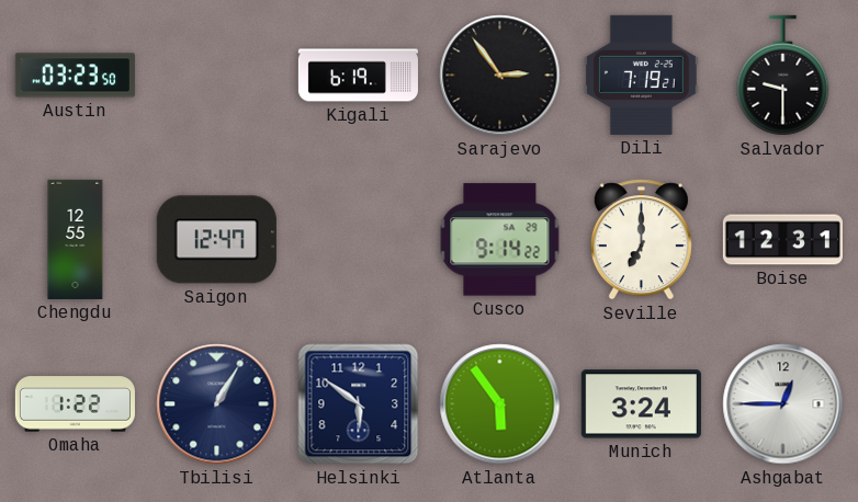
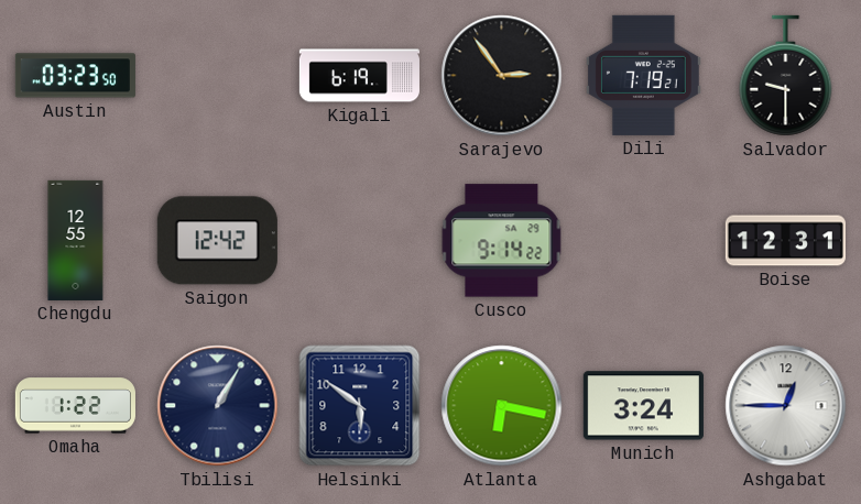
Saigon: 12:47 -> 12:42 (217, 241)
Seville: 7:00 -> none (641, 240)
Atlanta: 5:54 -> 6:17 (502, 406)
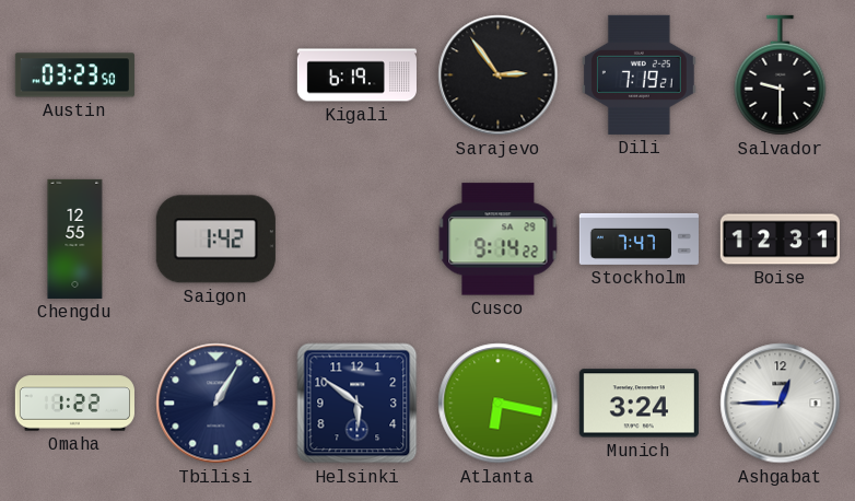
Saigon: 12:42 -> 1:42 (215, 240)
Stockholm: none -> 7:47 (639, 238)
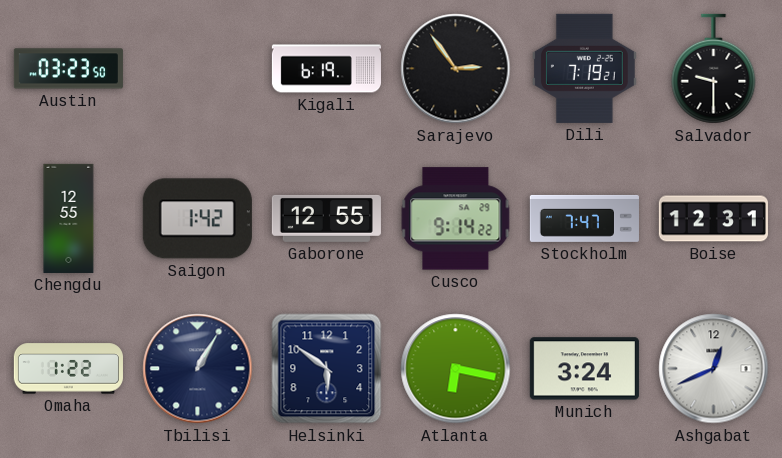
Gaborone: none -> 12:55 (326, 218)
Ashgabat: 12:45 -> 12:41 (714, 369)
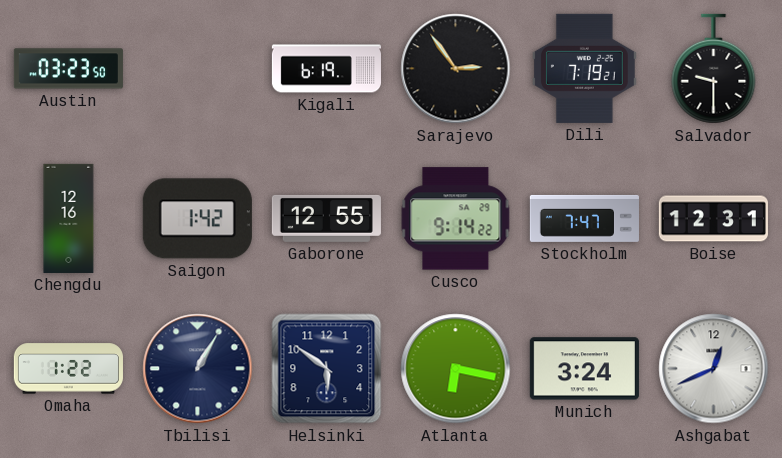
Chengdu: 12:55 -> 12:16 (69, 218)
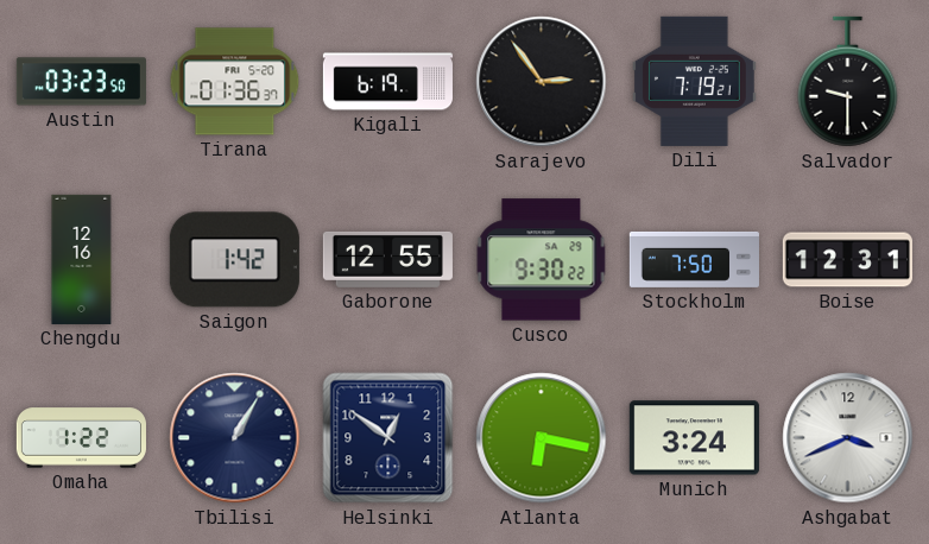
Tirana: none -> 01:36 (235, 82)
Cusco: 9:14 -> 9:30 (542, 260)
Stockholm: 7:47 -> 7:50 (694, 259)
Helsinki: 5:51 -> 12:51 (388, 438)
Ashgabat: 12:41 -> 3:41 (848, 438)
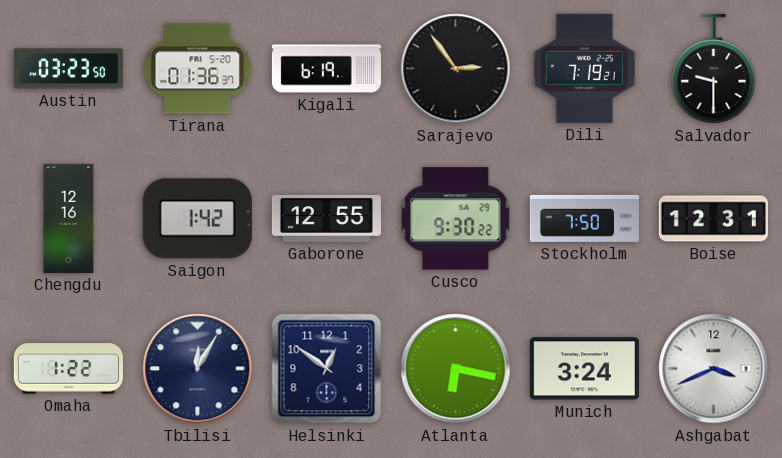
Tbilisi: 1:05 -> 12:05 (198, 369)
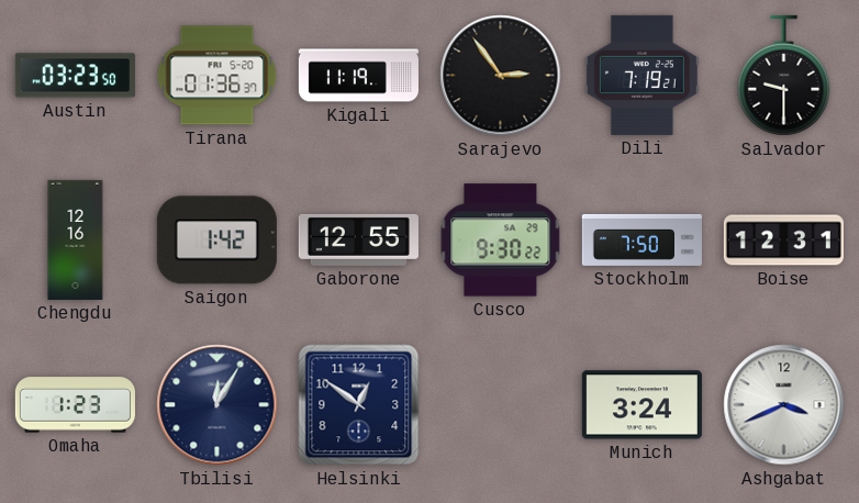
Kigali: 6:19 -> 11:19 (358, 76)
Omaha: 1:22 -> 1:23 (75, 405)
Atlanta: 6:17 -> none (456, 369)
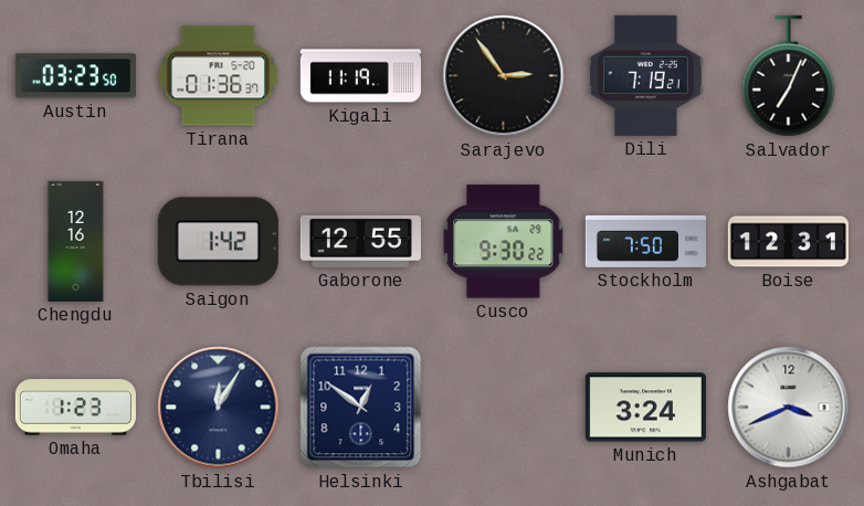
Salvador: 9:30 -> 7:04 (789, 76)
